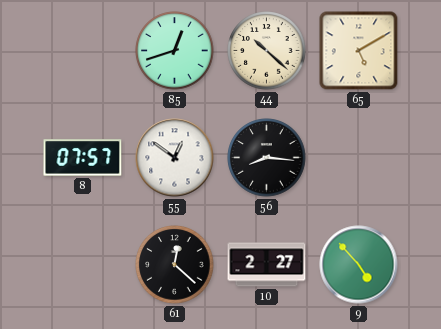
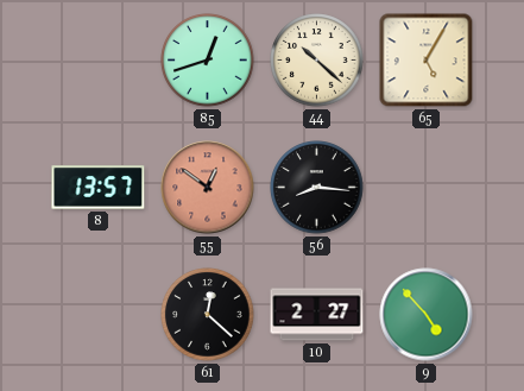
65: 5:10 -> 5:05 (427, 61)
8: 07:57 -> 13:57 (99, 188)
55 dial: white -> salmon (208, 188)
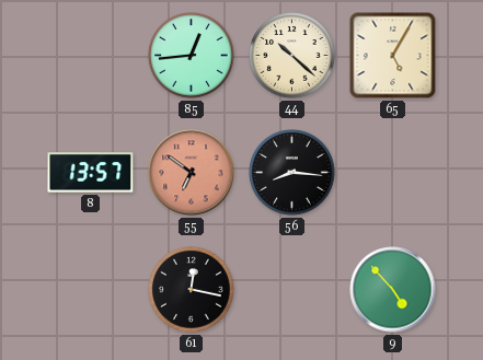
85: 12:42 -> 12:44 (192, 56)
55: 12:51 -> 6:51 (192, 173)
61: 12:22 -> 12:17 (192, 290)
10: 2:27 -> none (317, 315)
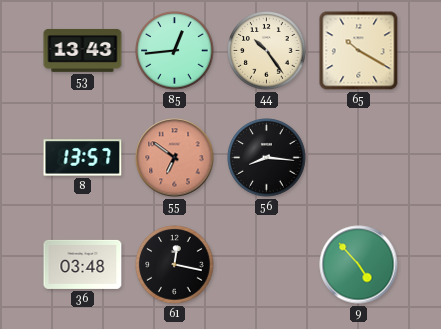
53: none -> 13:43 (83, 50)
44: 10:22 -> 10:24 (267, 51)
65: 5:05 -> 10:20 (359, 51)
36: none -> 03:48 (83, 264)
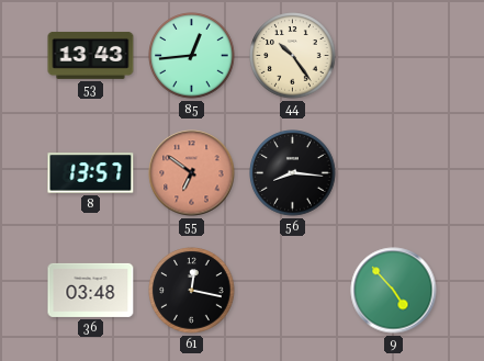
65: 10:20 -> none (359, 51)
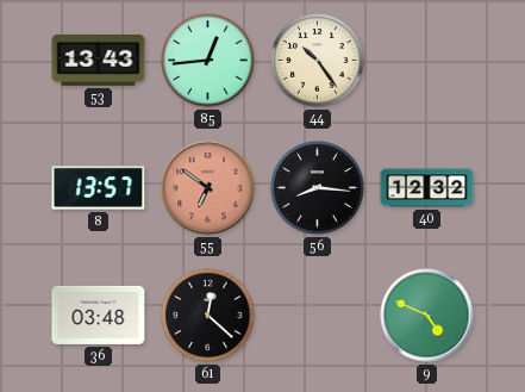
40: none -> 12:32 (427, 188)
61: 12:17 -> 12:22 (208, 316)
9: 4:53 -> 4:49 (427, 316)
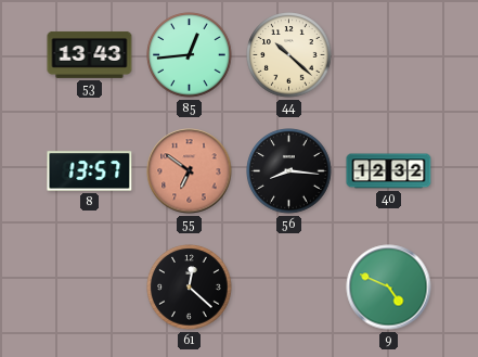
44: 10:24 -> 10:22 (289, 55)
36: 03:48 -> none (99, 315)
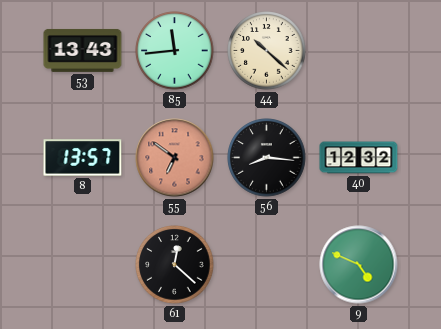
85: 12:44 -> 11:44 (175, 51)
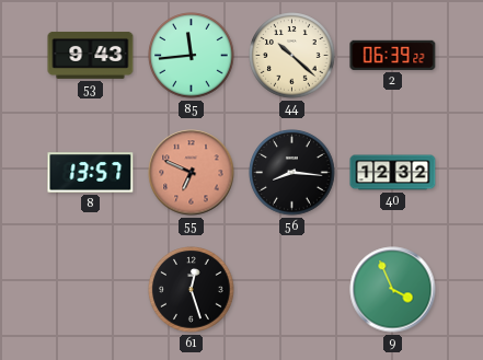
53: 13:43 -> 9:43 (91, 55)
2: none -> 06:39 (393, 55)
55: 6:51 -> 6:49 (192, 173)
61: 12:22 -> 12:27 (192, 290)
9: 4:49 -> 3:56 (393, 290)
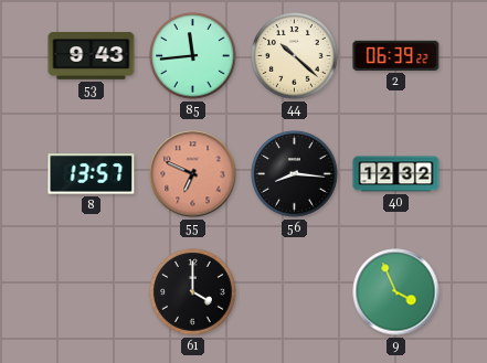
61: 12:27 -> 4:00 (193, 292)
